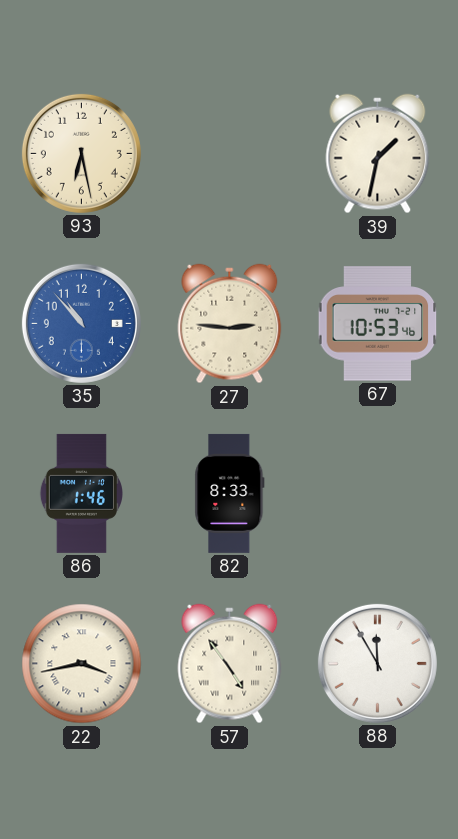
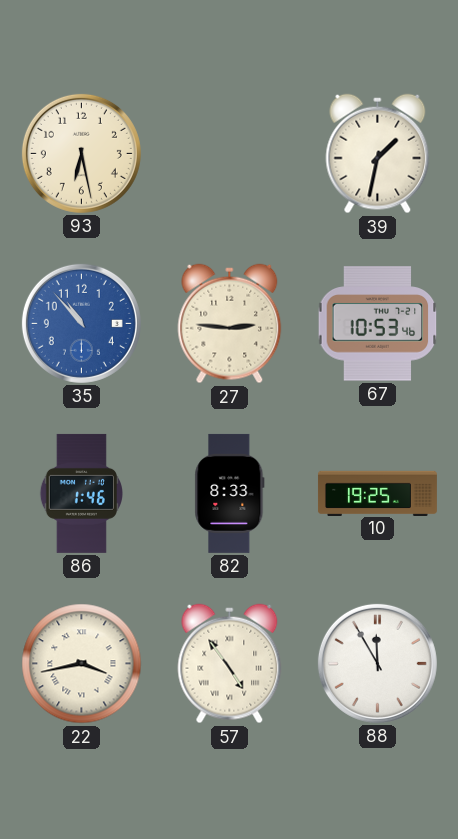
10: none -> 19:25 (377, 493)
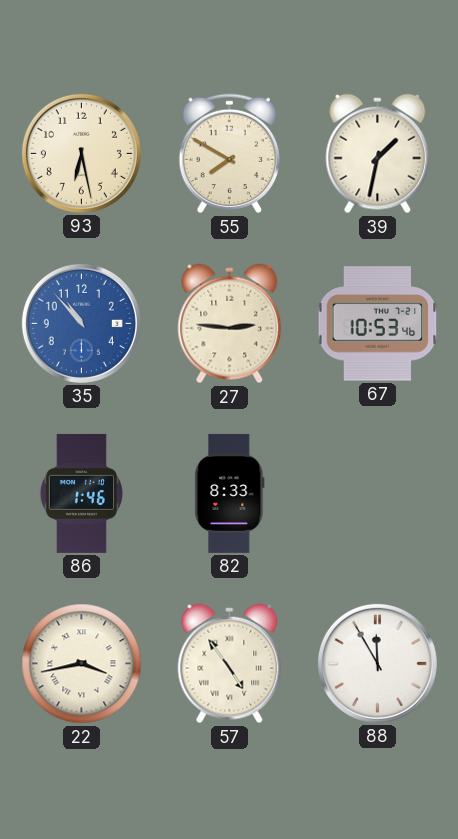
55: none -> 7:50 (229, 154)
10: 19:25 -> none (377, 493)
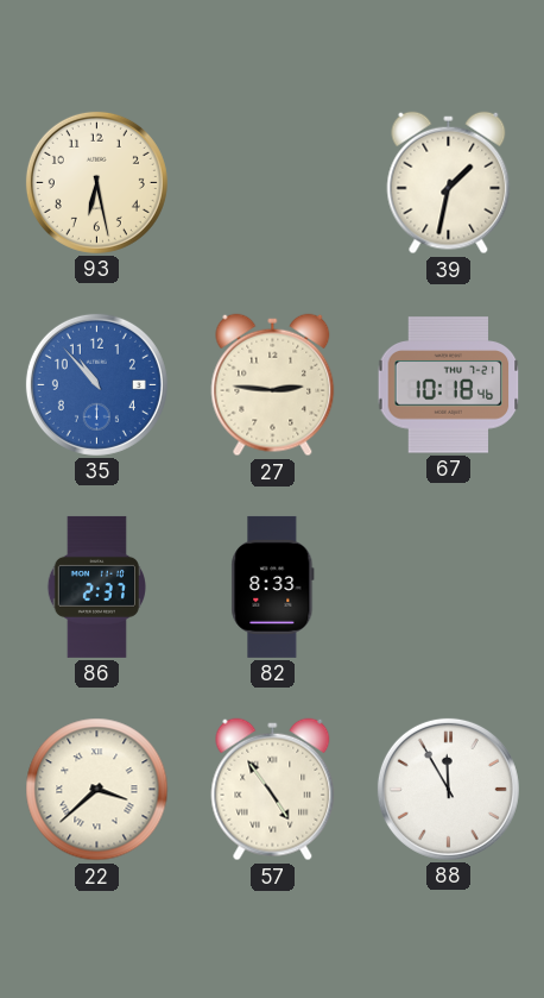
55: 7:50 -> none (229, 154)
67: 10:53 -> 10:18 (449, 385)
86: 1:46 -> 2:37 (96, 586)
22: 3:43 -> 3:38 (97, 790)
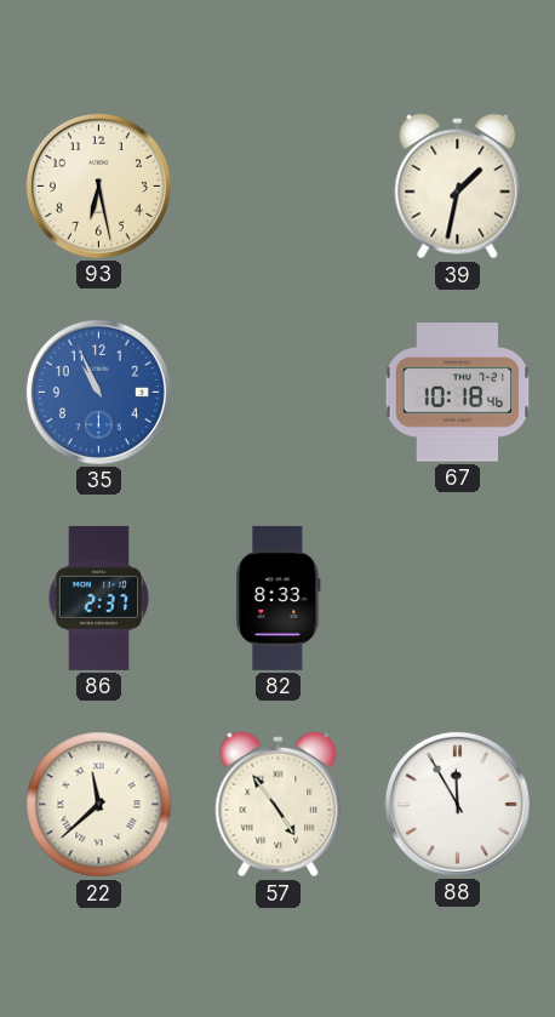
35: 10:53 -> 10:56 (98, 392)
27: 2:46 -> none (273, 385)
22: 3:38 -> 11:38 (99, 805)
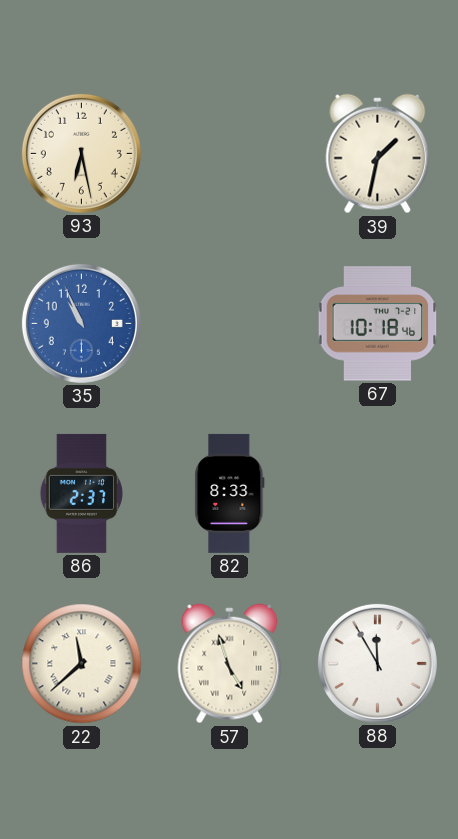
57: 4:54 -> 4:57 (230, 664)
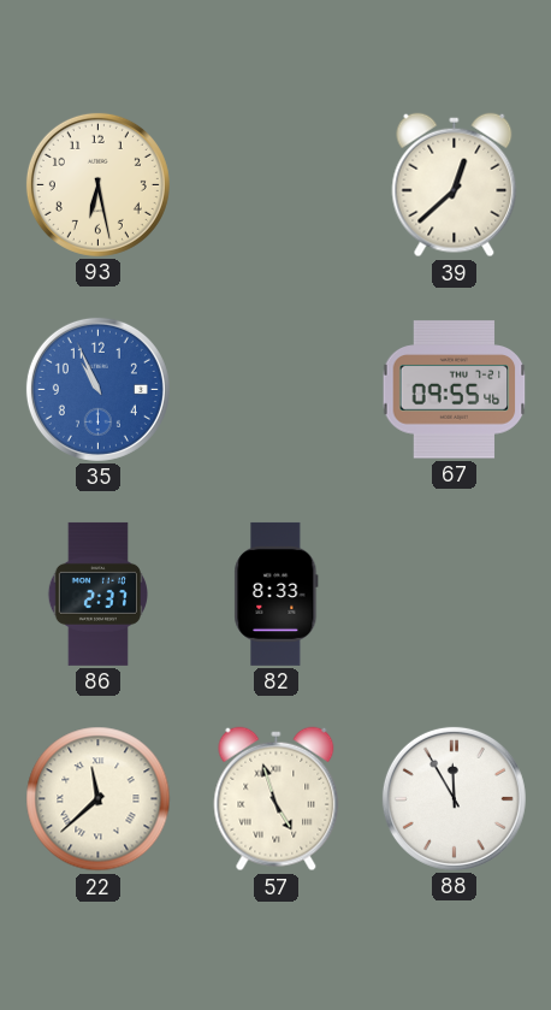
39: 1:32 -> 12:38 (455, 185)
67: 10:18 -> 09:55 (455, 390)
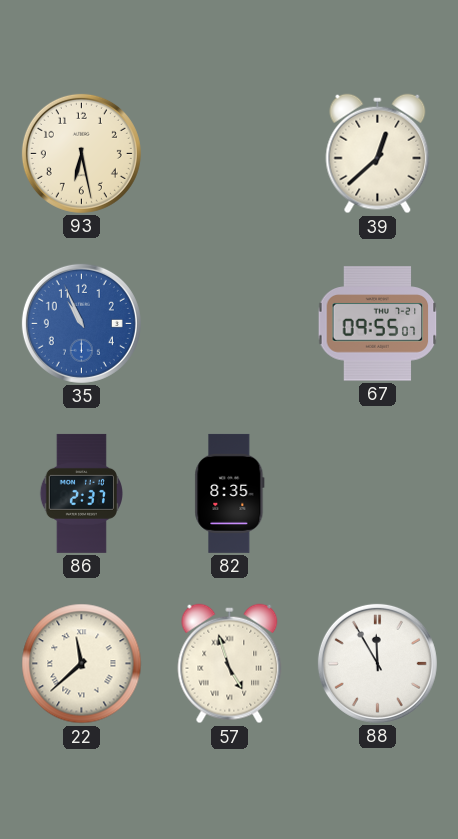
67: 09:55:46 -> 09:55:07 (378, 324)
82: 8:33 -> 8:35 (230, 493)
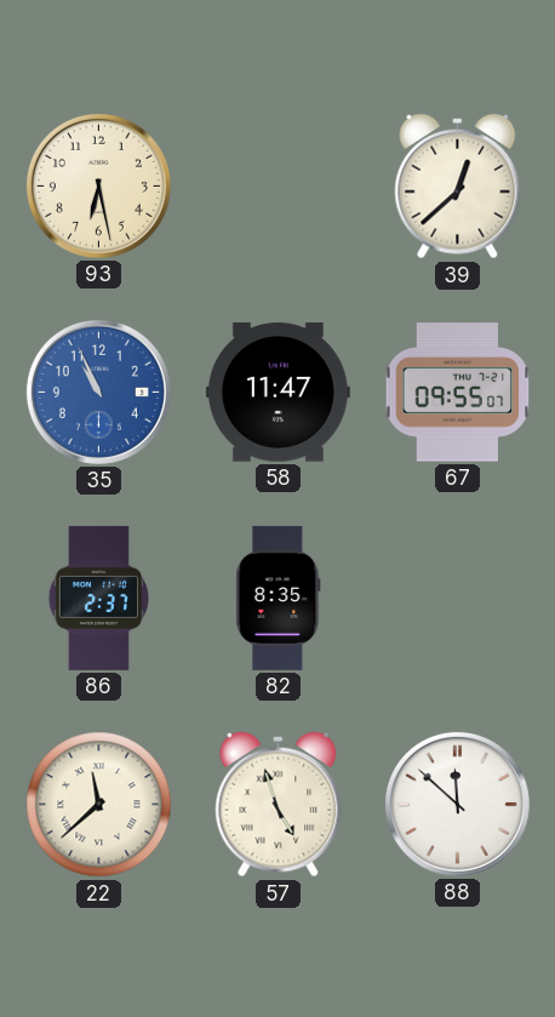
58: none -> 11:47 (277, 393)
88: 11:55 -> 11:52 (457, 804)
